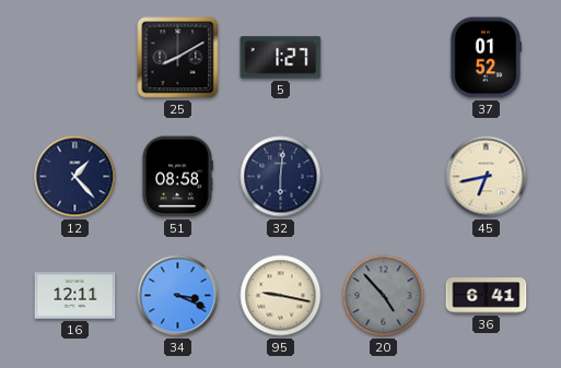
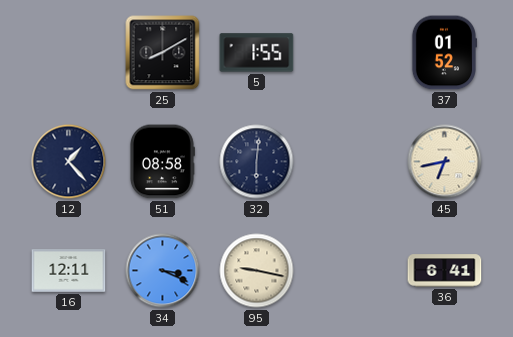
5: 1:27 -> 1:55 (257, 53)
20: 4:53 -> none (384, 296)
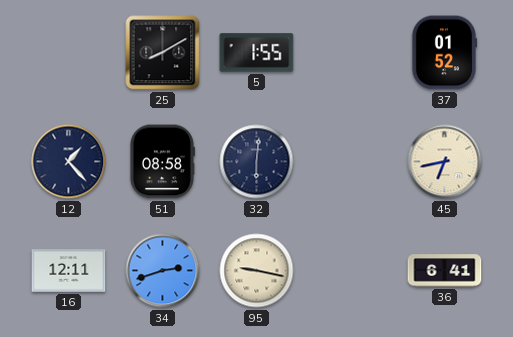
34: 3:19 -> 2:42 (163, 271)
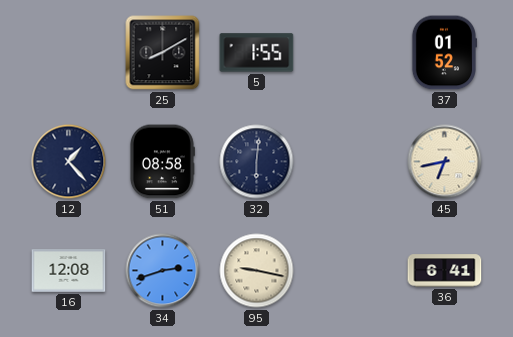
16: 12:11 -> 12:08 (69, 271)
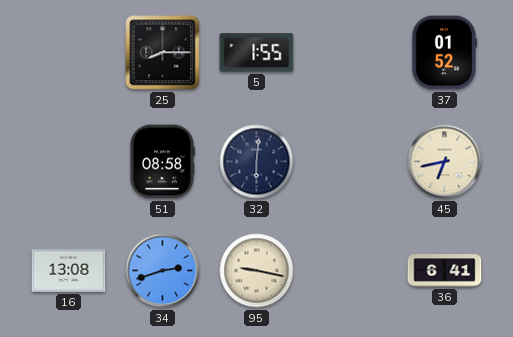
25: 8:10 -> 8:15 (163, 53)
12: 1:23 -> none (69, 162)
16: 12:08 -> 13:08 (69, 271)
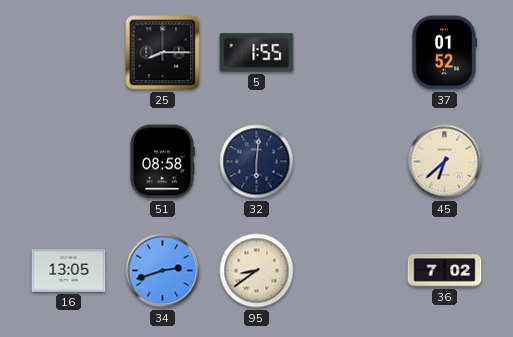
45: 6:43 -> 6:38 (445, 162)
16: 13:08 -> 13:05 (69, 271)
95: 9:17 -> 8:39 (257, 271)
36: 6:41 -> 7:02 (445, 271)
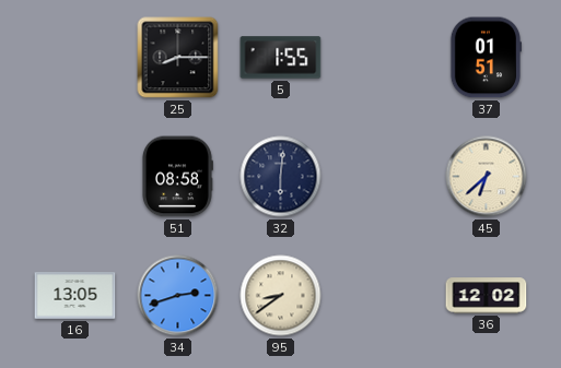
37: 01:52 -> 01:51 (484, 58)
36: 7:02 -> 12:02 (487, 296)
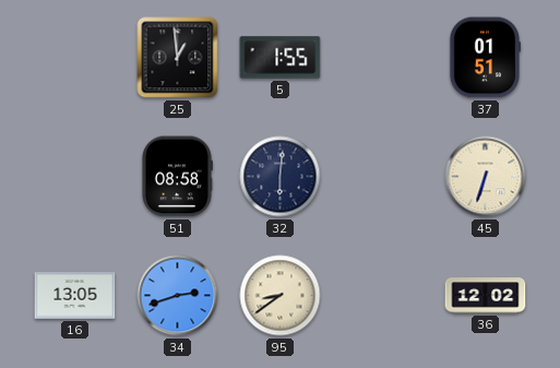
25: 8:15 -> 12:59 (178, 58)
45: 6:38 -> 6:33 (486, 177)
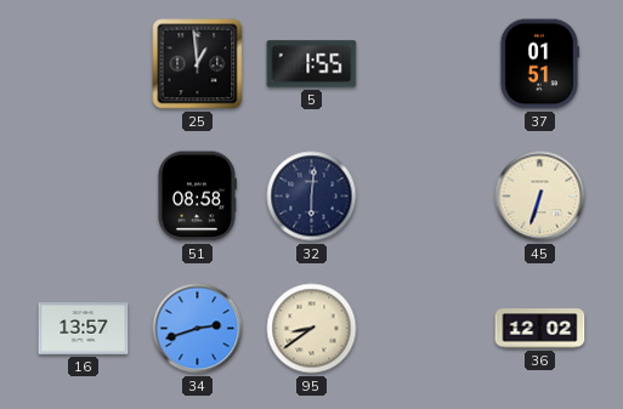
16: 13:05 -> 13:57 (84, 329)
